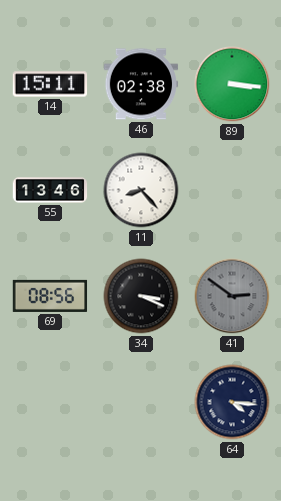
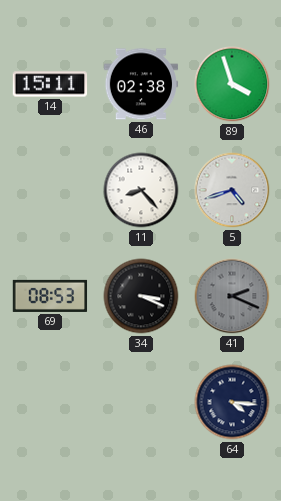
89: 3:16 -> 3:57 (232, 84)
55: 13:46 -> none (50, 190)
5: none -> 4:42 (232, 190)
69: 08:56 -> 08:53 (50, 296)
41: 2:51 -> 2:19 (232, 296)
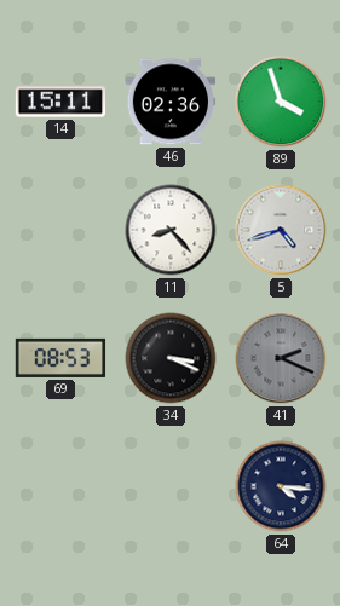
46: 02:38 -> 02:36 (171, 102)
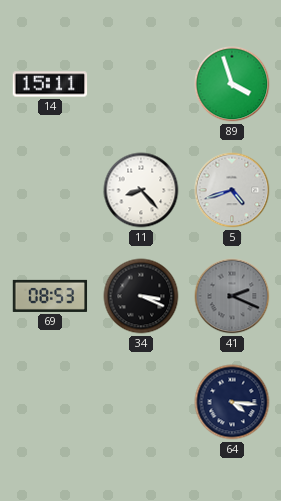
46: 02:36 -> none (171, 102)
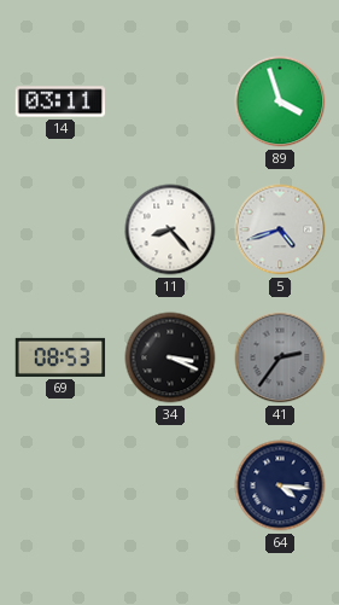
14: 15:11 -> 03:11 (60, 101)
41: 2:19 -> 2:36 (280, 357)
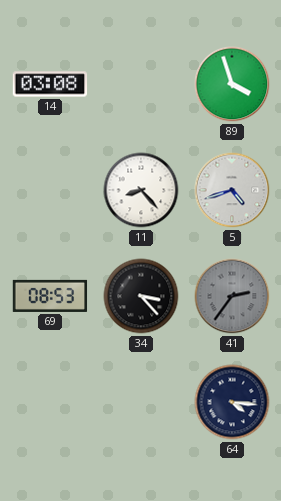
14: 03:11 -> 03:08 (50, 84)
34: 3:19 -> 3:23 (141, 296)
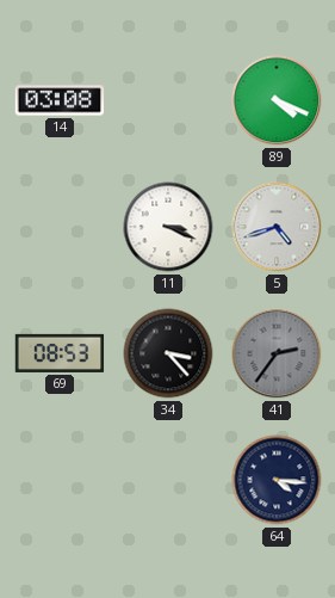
89: 3:57 -> 4:19 (277, 100)
11: 8:23 -> 3:19 (168, 227)
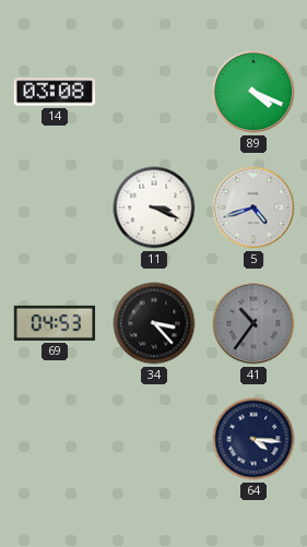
69: 08:53 -> 04:53 (55, 323)
41: 2:36 -> 10:36 (253, 323)
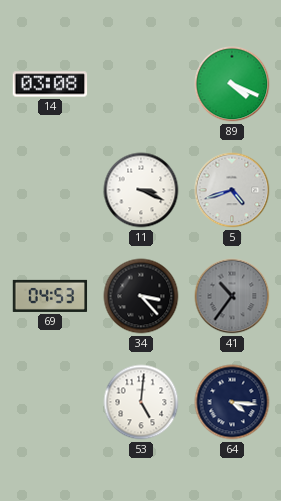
53: none -> 5:01 (141, 402)
